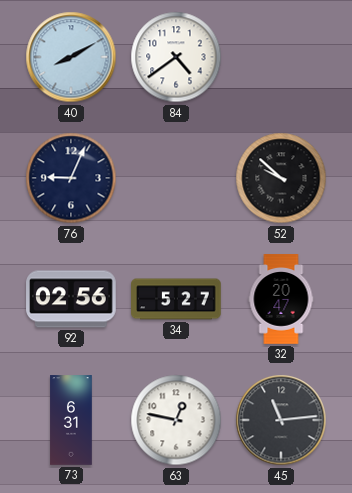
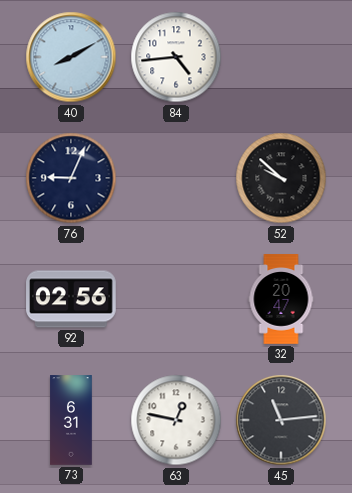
84: 4:39 -> 4:44 (176, 57)
34: 5:27 -> none (176, 299)
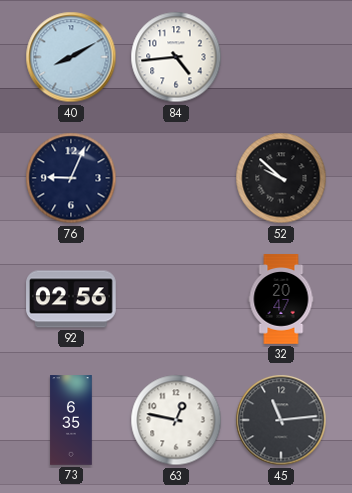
73: 6:31 -> 6:35 (71, 420)
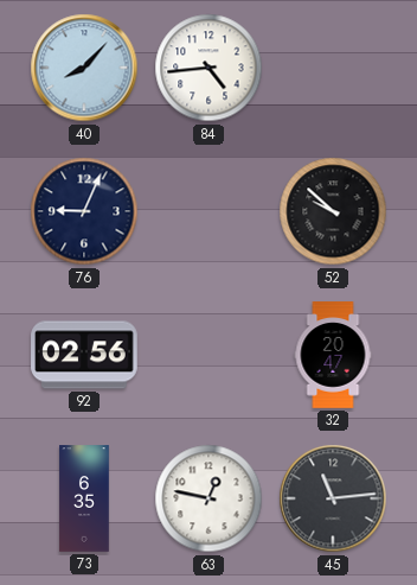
40: 8:10 -> 8:07 (84, 68)
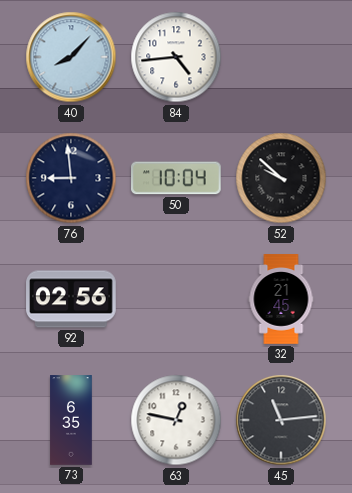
76: 9:04 -> 8:59 (71, 178)
50: none -> 10:04 (177, 178)
32: 20:47 -> 21:45 (281, 299)
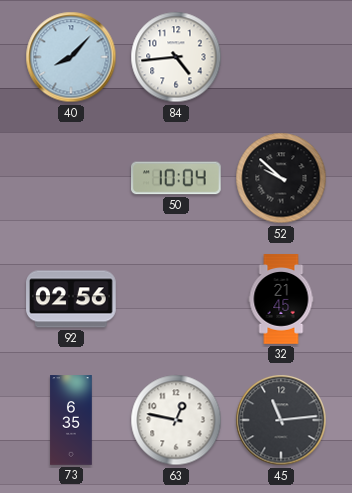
76: 8:59 -> none (71, 178)
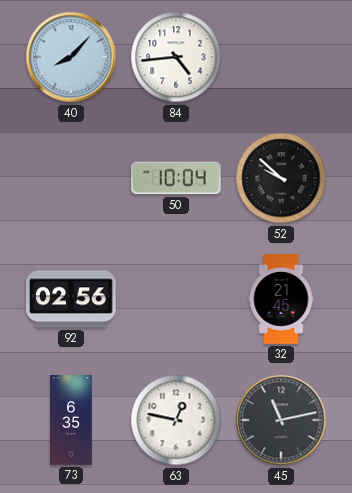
45: 11:14 -> 11:13 (281, 420)
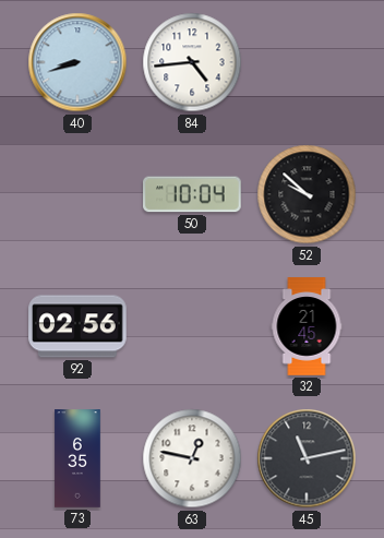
40: 8:07 -> 8:42 (77, 62)
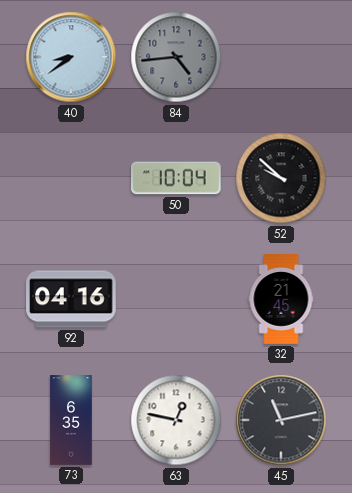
40: 8:42 -> 8:39 (71, 57)
84 dial: white -> grey (176, 57)
92: 02:56 -> 04:16 (71, 299)
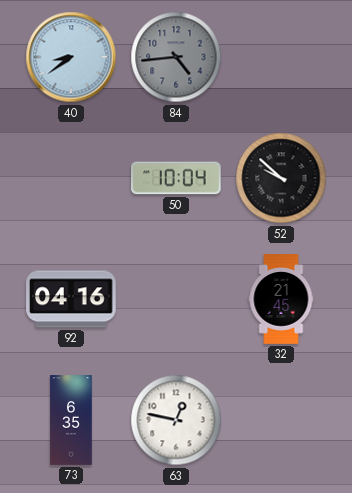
45: 11:13 -> none (281, 420)
